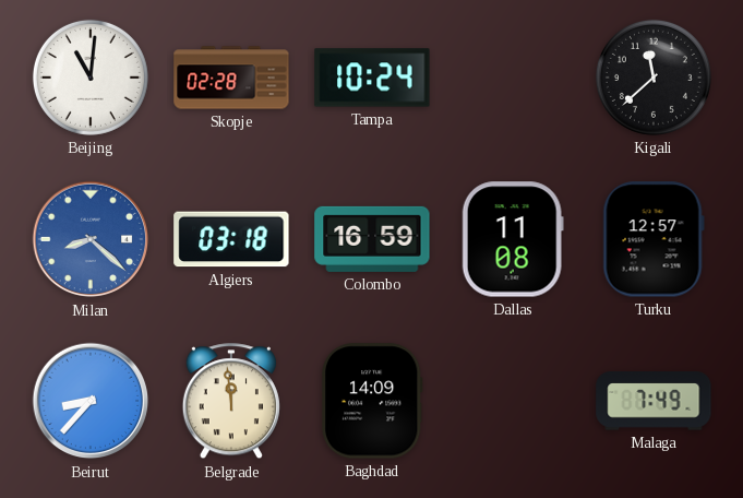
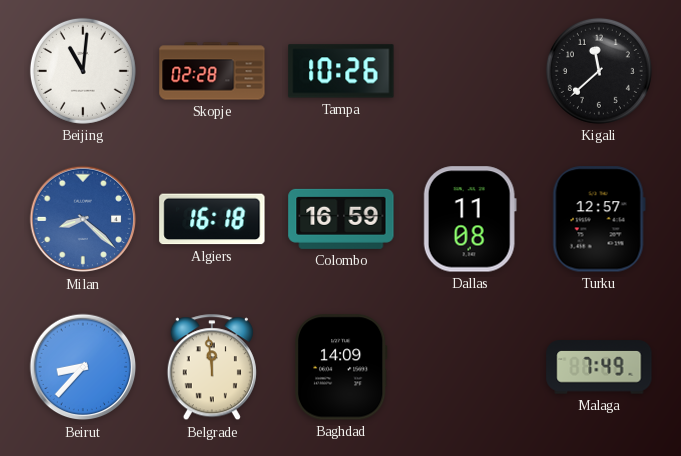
Tampa: 10:24 -> 10:26 (341, 71)
Algiers: 03:18 -> 16:18 (212, 219)
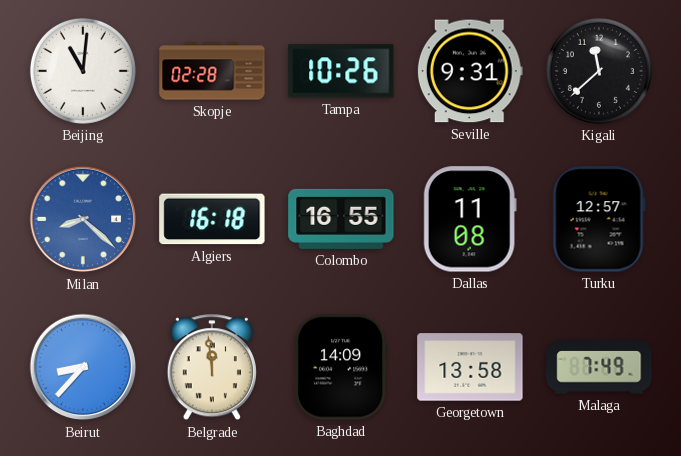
Seville: none -> 9:31 (470, 71)
Colombo: 16:59 -> 16:55 (341, 219)
Georgetown: none -> 13:58 (470, 367)
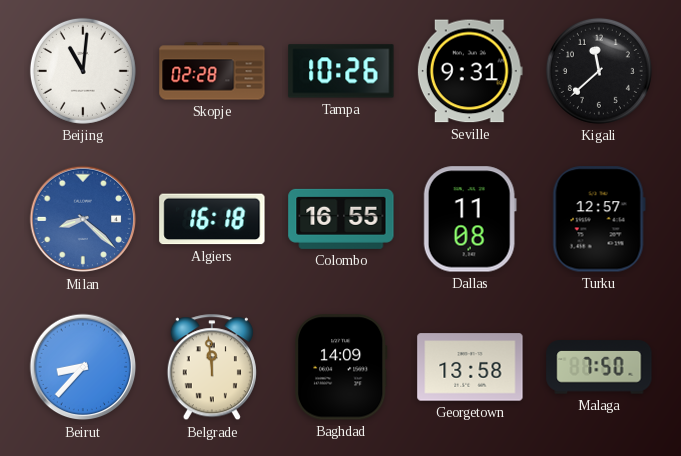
Malaga: 7:49 -> 7:50 (599, 367)
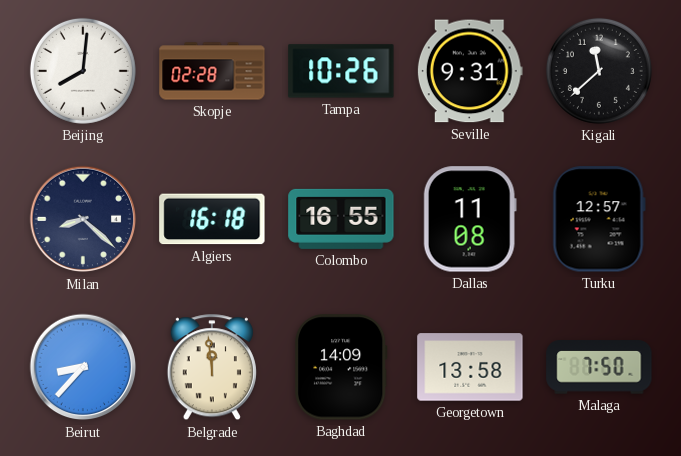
Beijing: 11:01 -> 8:01 (83, 71)
Milan dial: blue -> navy (83, 219)
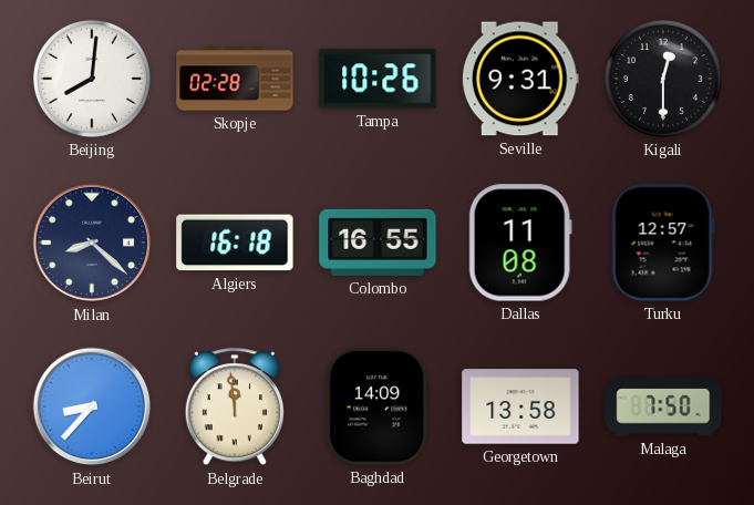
Kigali: 11:38 -> 12:30 (663, 79)
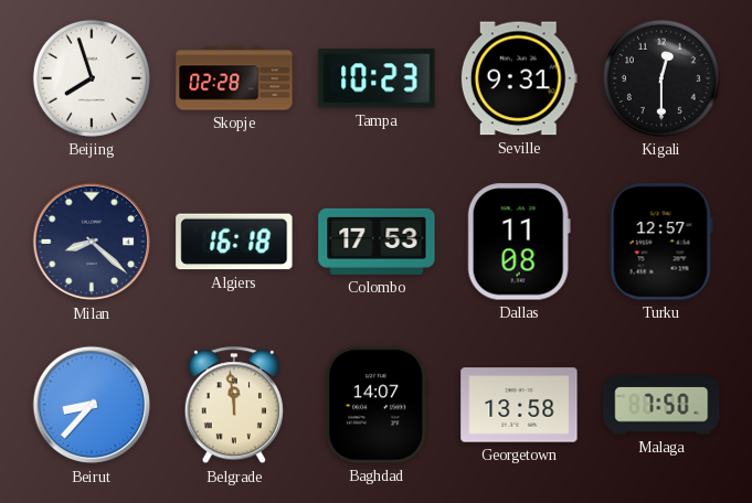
Beijing: 8:01 -> 7:57 (92, 78)
Tampa: 10:26 -> 10:23 (377, 78)
Colombo: 16:55 -> 17:53 (377, 242)
Baghdad: 14:09 -> 14:07 (377, 405)
